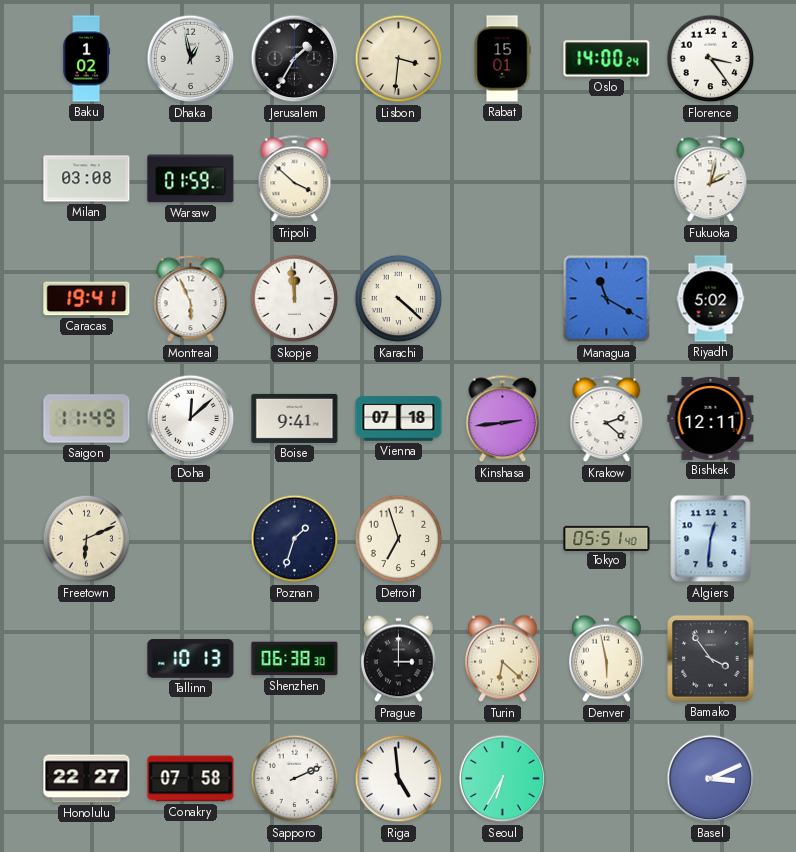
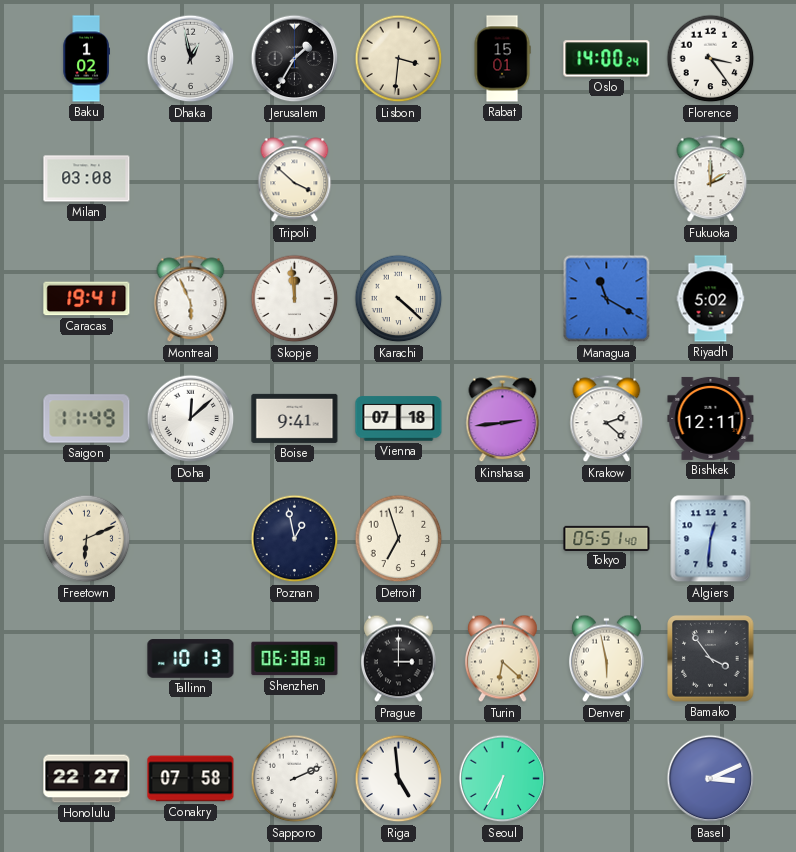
Warsaw: 01:59 -> none (191, 179)
Fukuoka: 2:02 -> 2:00 (711, 179)
Poznan: 1:33 -> 12:58 (295, 539)
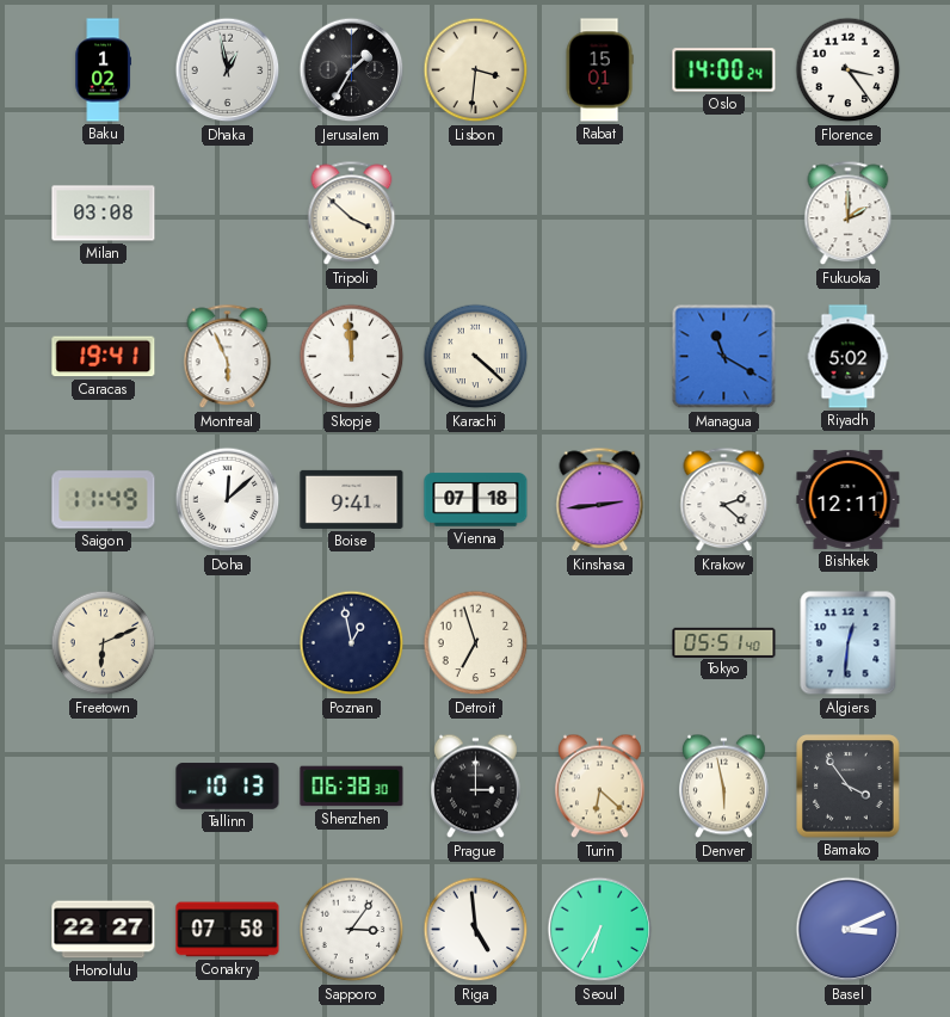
Sapporo: 2:11 -> 3:06 (352, 930)
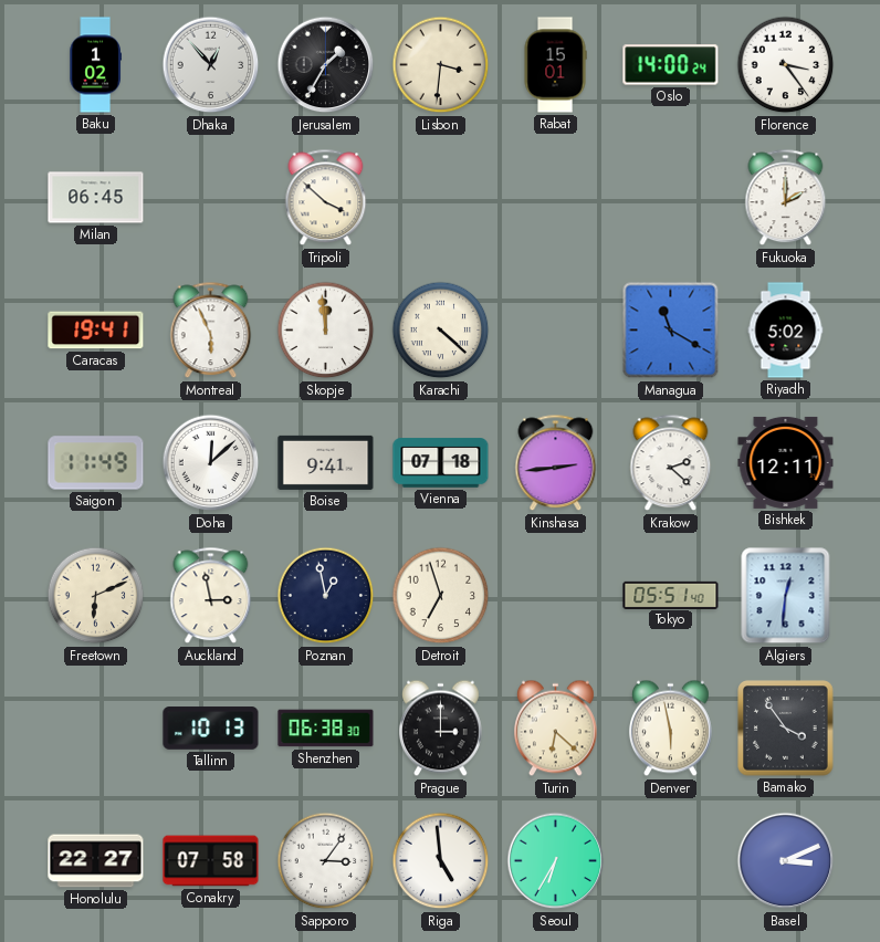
Dhaka: 12:58 -> 12:53 (211, 65)
Milan: 03:08 -> 06:45 (96, 198)
Auckland: none -> 2:58 (211, 596)
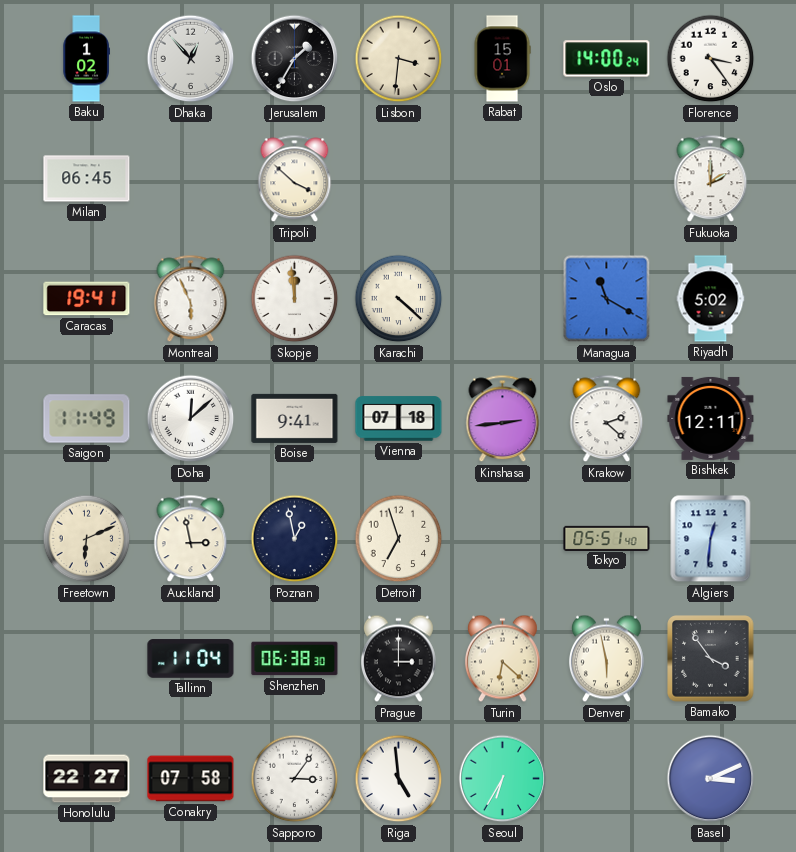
Tallinn: 10:13 -> 11:04 (191, 659)
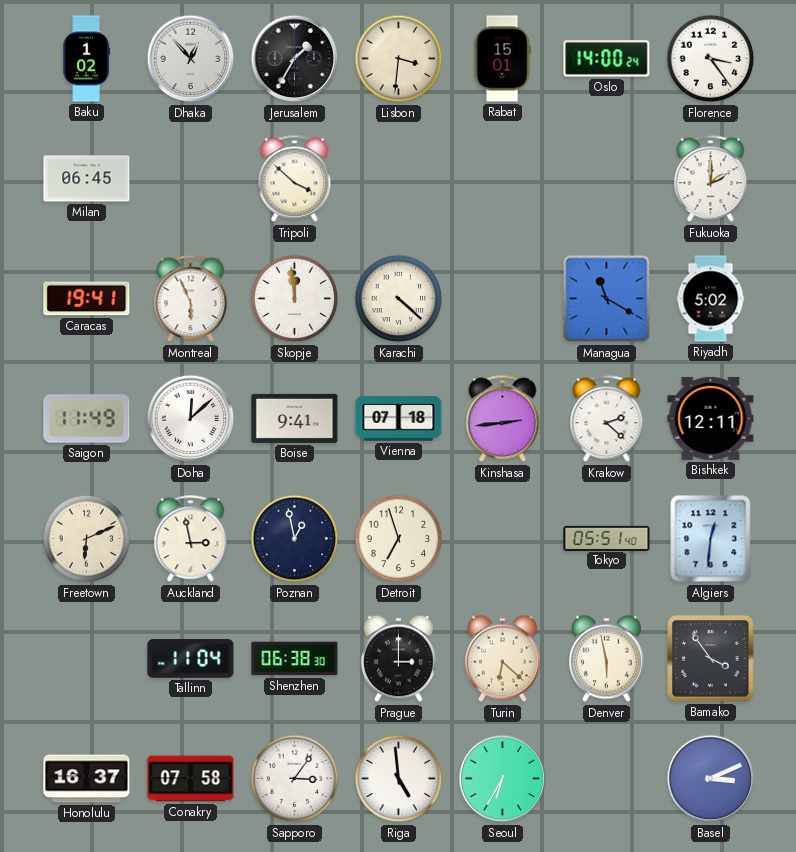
Honolulu: 22:27 -> 16:37 (87, 779)
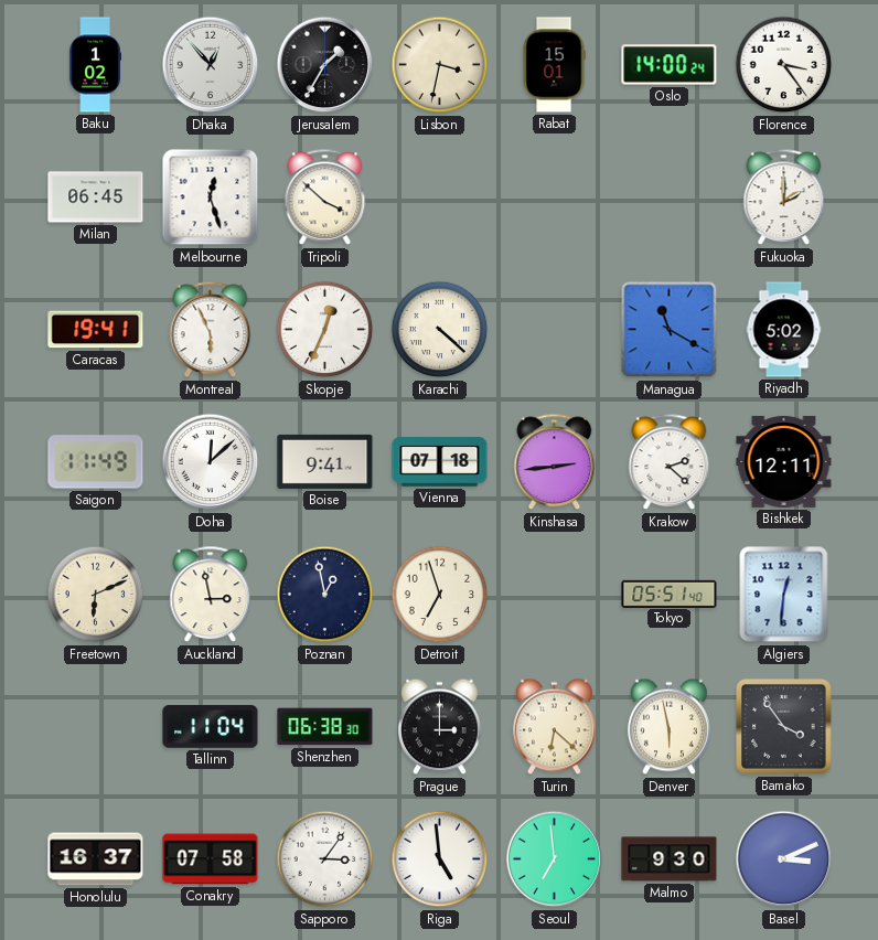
Lisbon: 3:31 -> 3:32 (440, 65)
Melbourne: none -> 12:27 (211, 197)
Skopje: 11:59 -> 12:34 (325, 330)
Seoul: 6:35 -> 6:59 (555, 859)
Malmo: none -> 9:30 (670, 859)
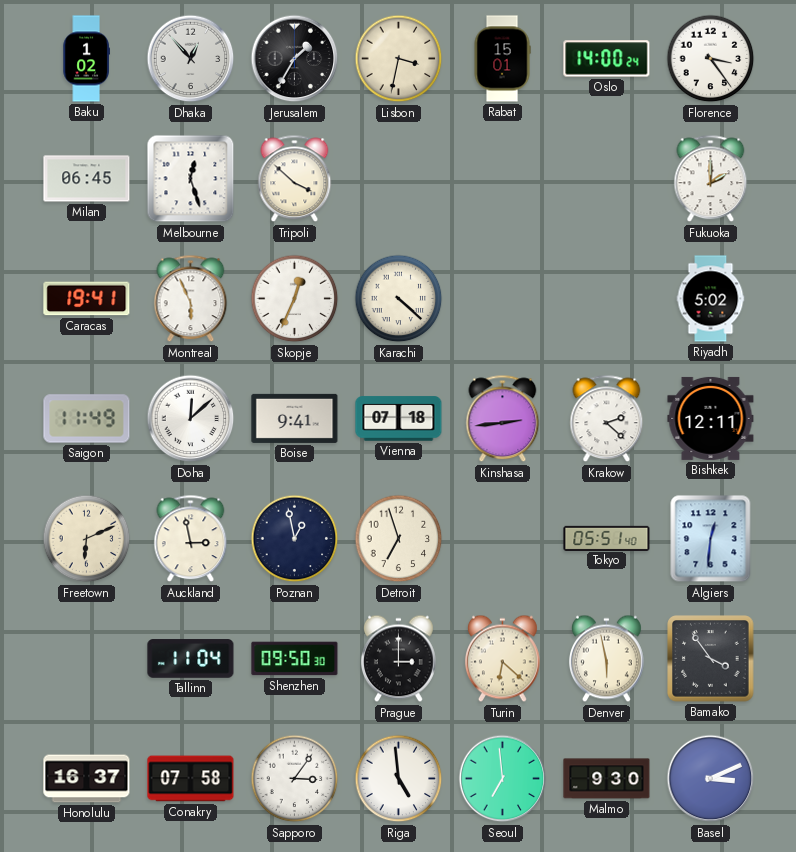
Managua: 11:20 -> none (670, 330)
Shenzhen: 06:38 -> 09:50 (295, 659)
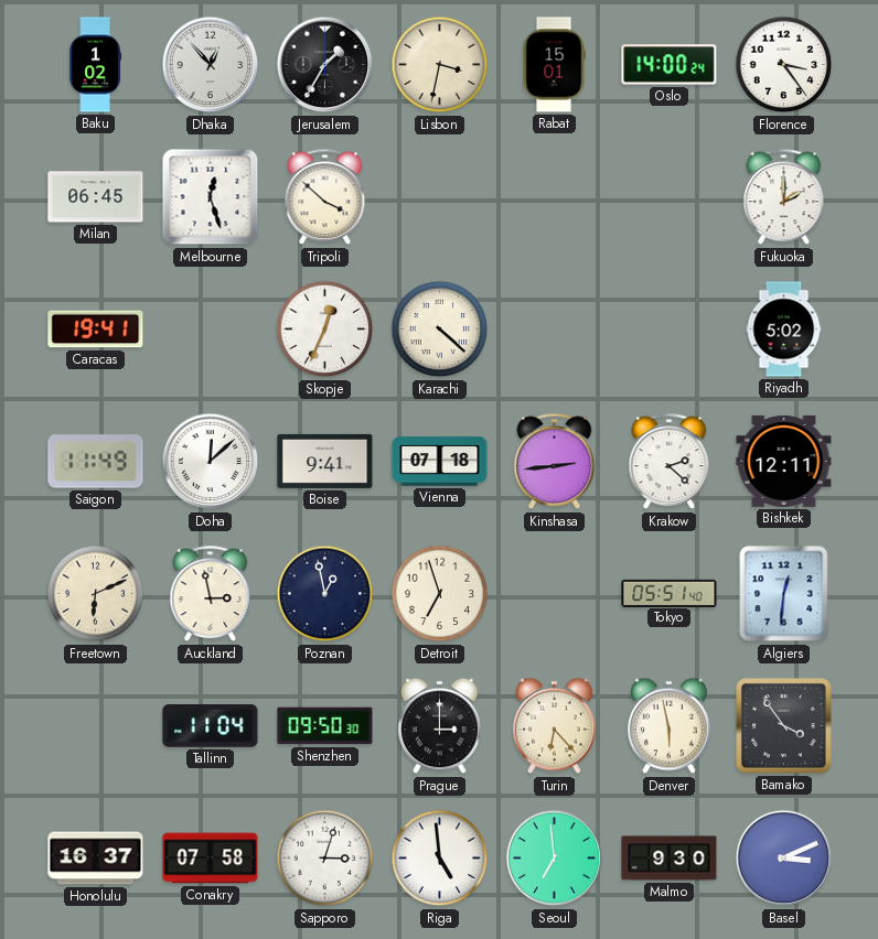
Montreal: 5:56 -> none (191, 299)
Turin: 6:22 -> 6:23 (554, 726)
Sapporo: 3:06 -> 3:03 (325, 859)
